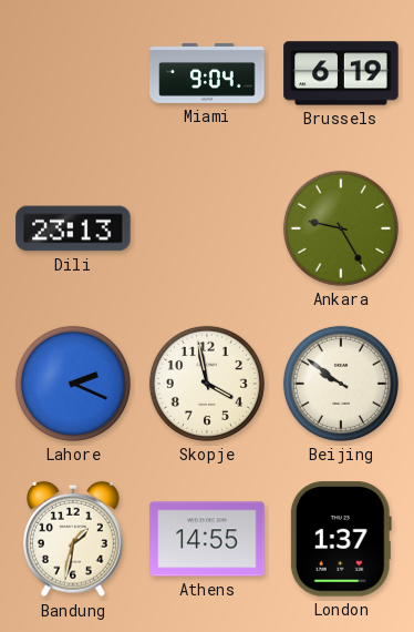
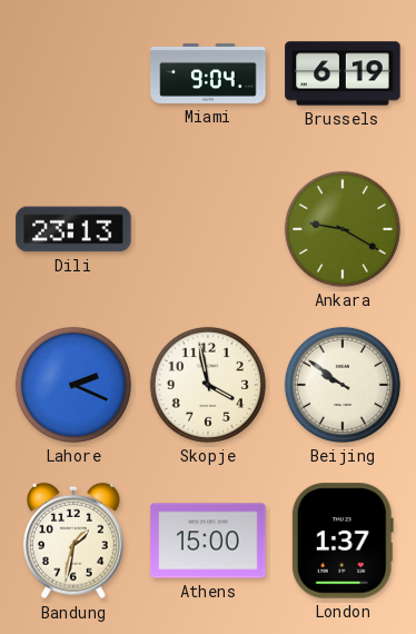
Ankara: 9:25 -> 9:20 (343, 229)
Athens: 14:55 -> 15:00 (208, 541)
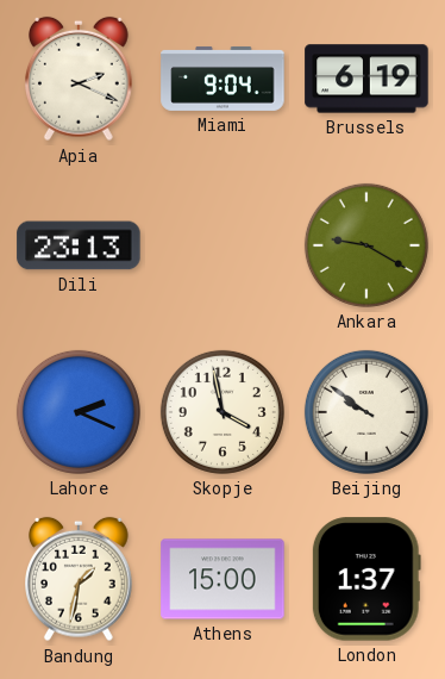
Apia: none -> 2:19 (80, 79)
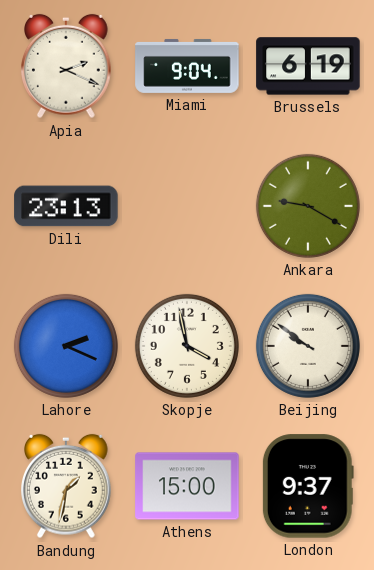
London: 1:37 -> 9:37 (308, 486)
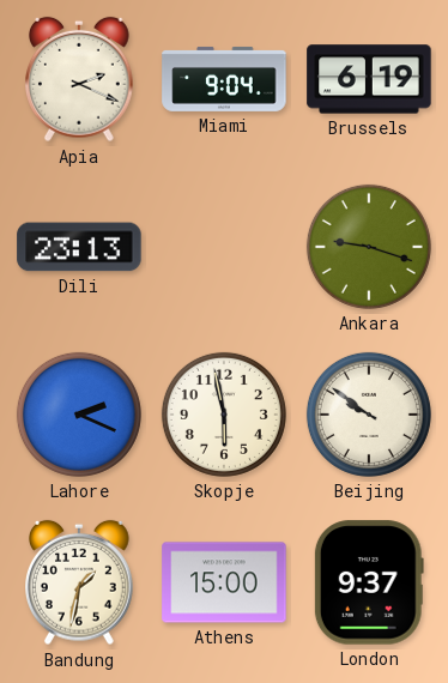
Ankara: 9:20 -> 9:18 (369, 247)
Skopje: 3:58 -> 5:58 (224, 415)
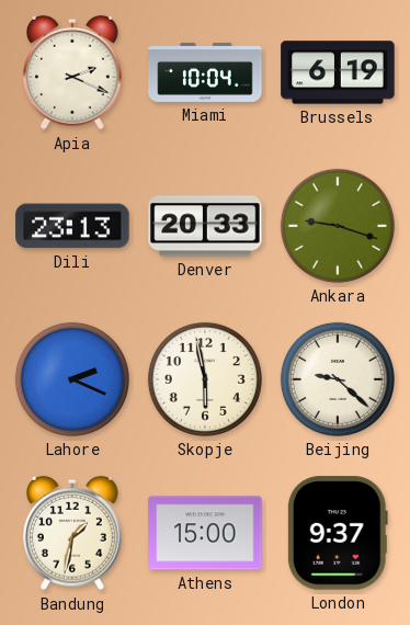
Miami: 9:04 -> 10:04 (205, 72)
Denver: none -> 20:33 (205, 226)
Beijing: 9:51 -> 9:22 (338, 379)
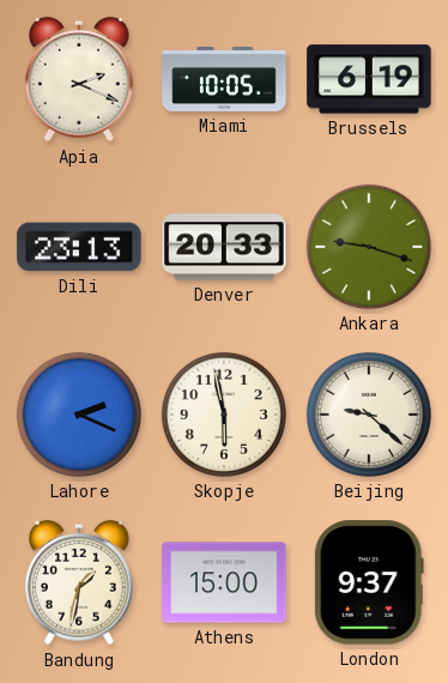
Miami: 10:04 -> 10:05 (224, 79)
